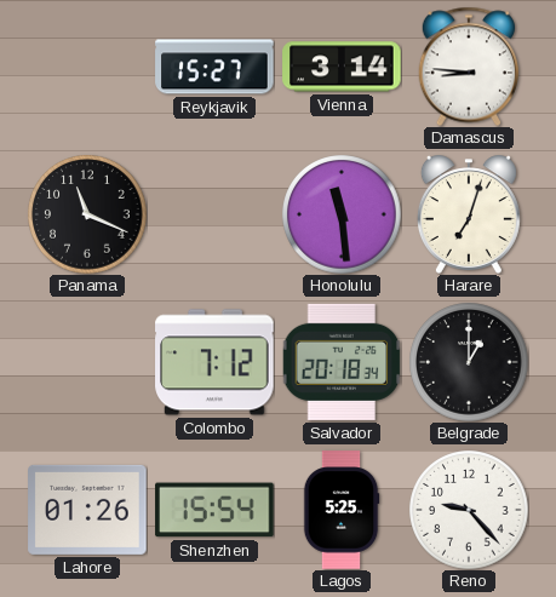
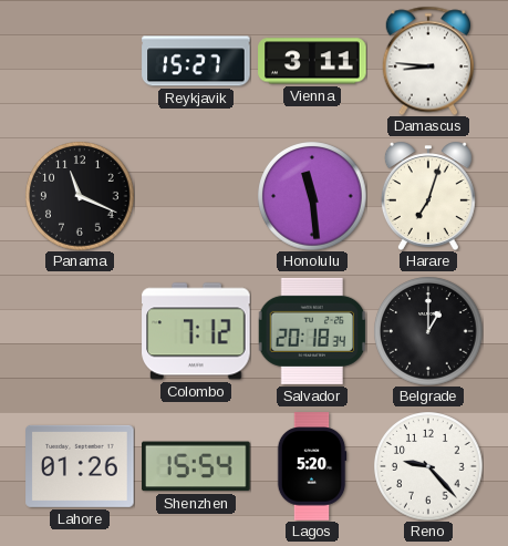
Vienna: 3:14 -> 3:11 (312, 61)
Lagos: 5:25 -> 5:20 (312, 466)
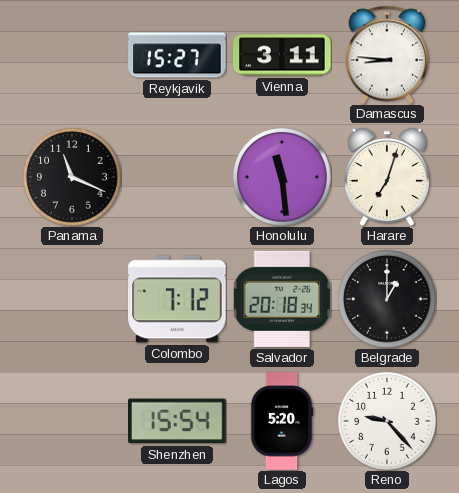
Lahore: 01:26 -> none (80, 466)
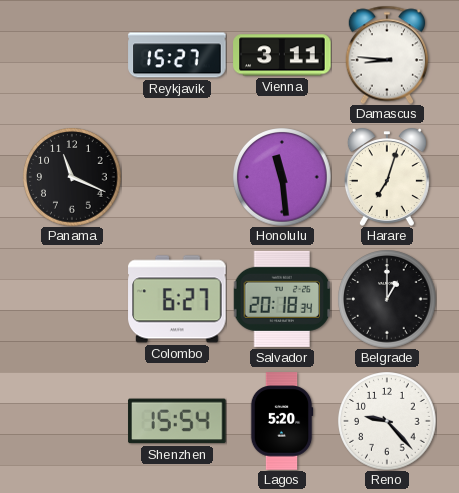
Colombo: 7:12 -> 6:27 (177, 299)
